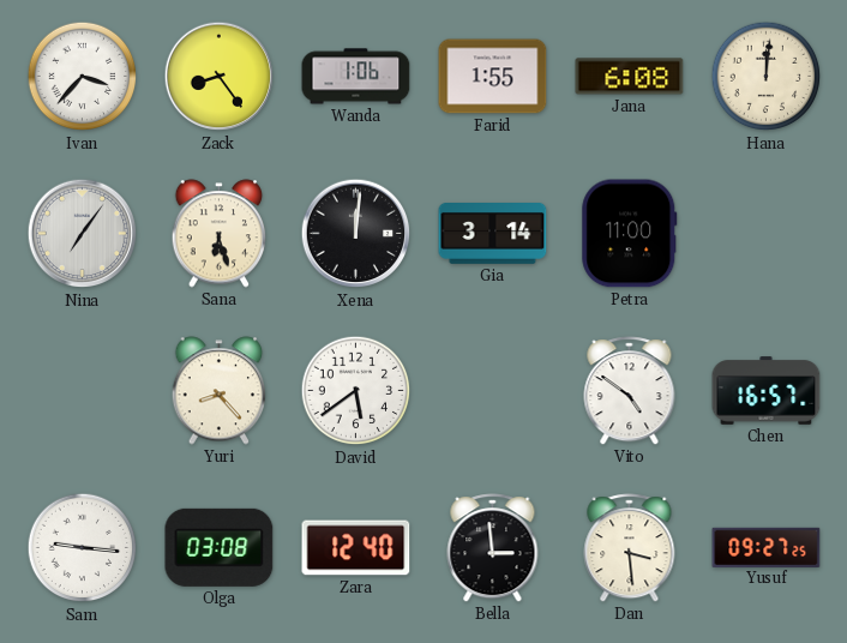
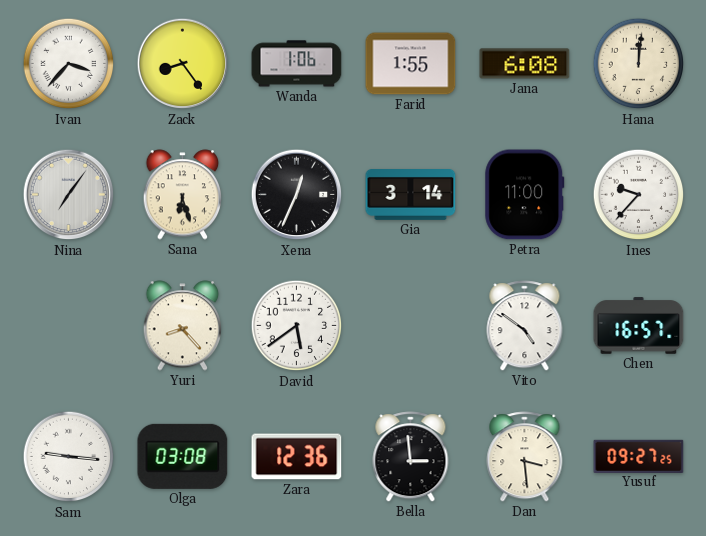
Xena: 12:01 -> 12:34 (297, 195)
Ines: none -> 9:37 (639, 195)
Zara: 12:40 -> 12:36 (297, 457)
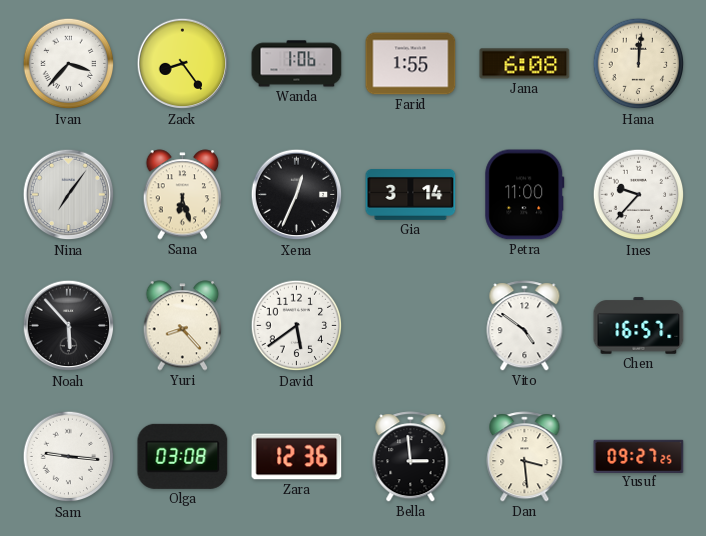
Noah: none -> 5:53 (69, 326)
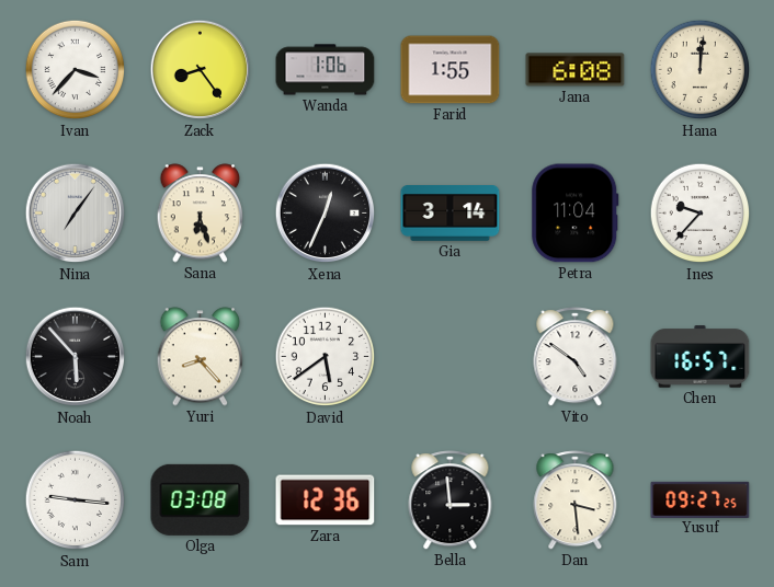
Petra: 11:00 -> 11:04 (576, 214)
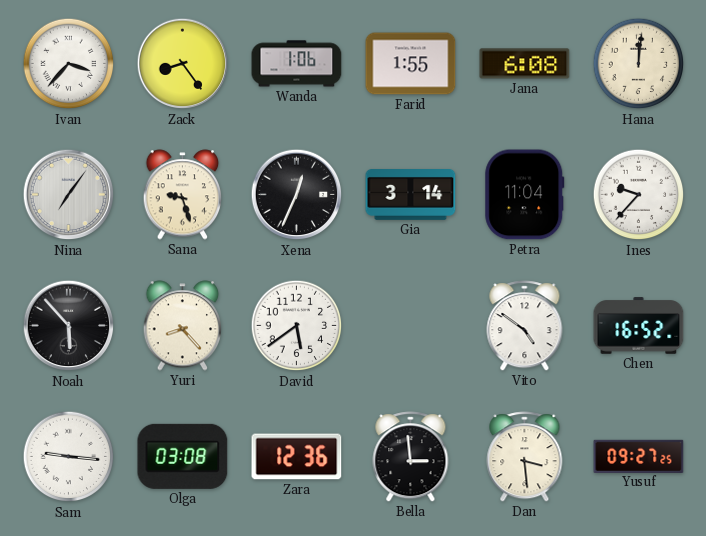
Sana: 6:27 -> 9:27 (183, 195)
Chen: 16:57 -> 16:52 (639, 326)
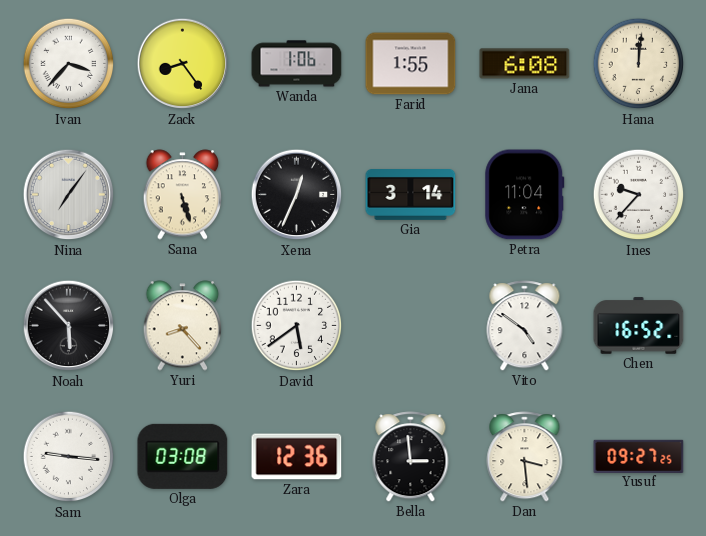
Sana: 9:27 -> 5:27 (183, 195)
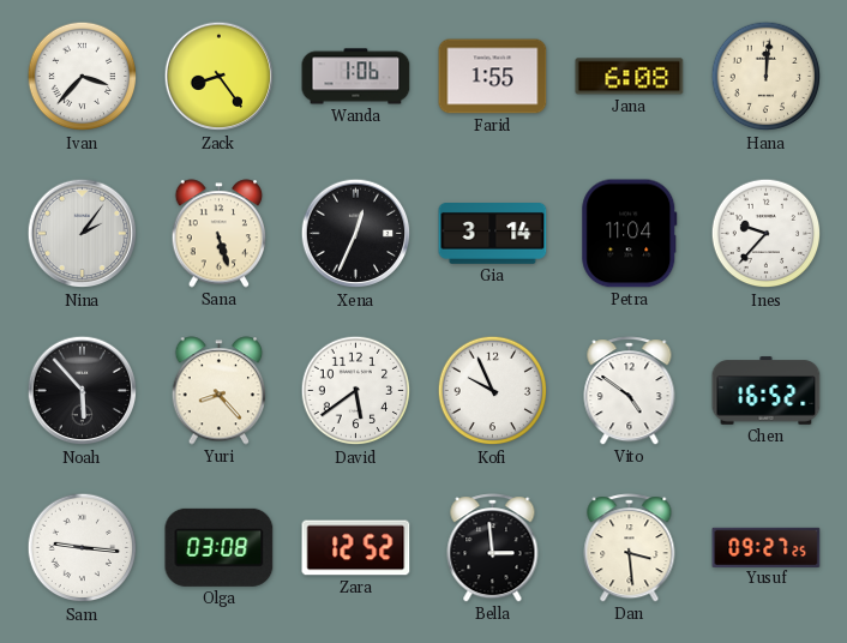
Nina: 7:06 -> 2:06 (83, 234)
Kofi: none -> 9:56 (493, 391)
Zara: 12:36 -> 12:52 (356, 548)
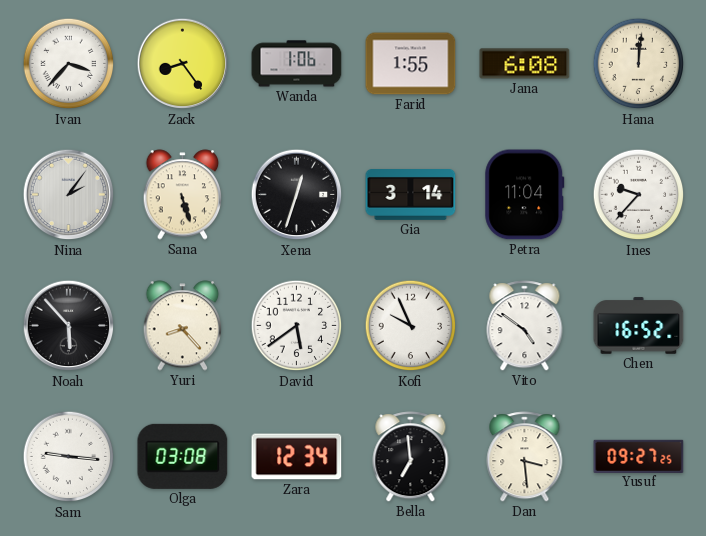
Xena: 12:34 -> 12:33 (297, 195)
Zara: 12:52 -> 12:34 (297, 457)
Bella: 2:59 -> 6:59 (411, 457)
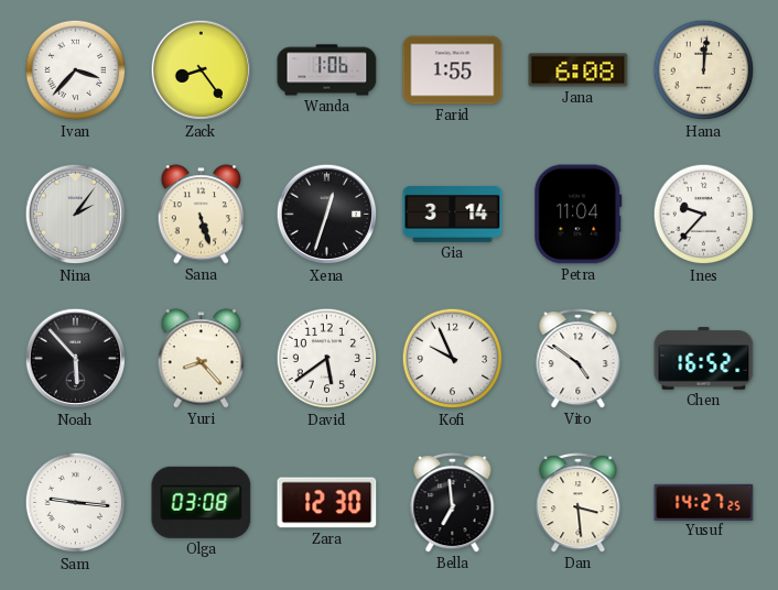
Zara: 12:34 -> 12:30 (327, 503)
Yusuf: 09:27 -> 14:27 (704, 502)
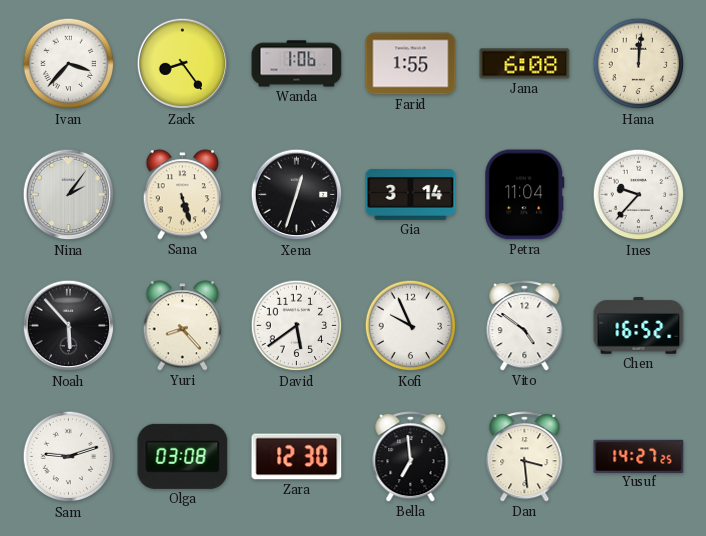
Sam: 9:16 -> 9:12 (69, 457)
